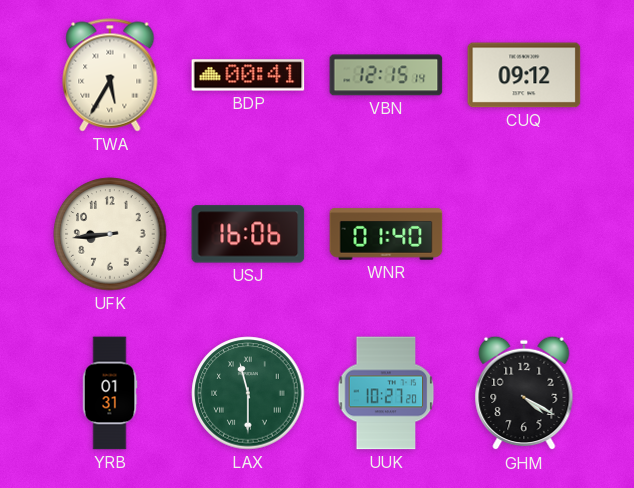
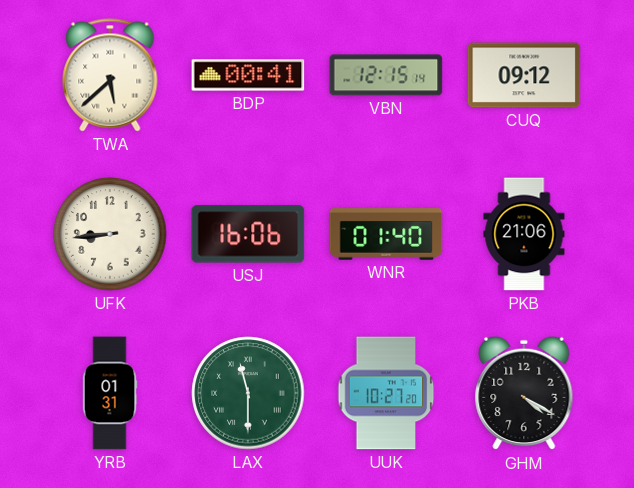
TWA: 5:35 -> 5:38 (110, 75)
PKB: none -> 21:06 (524, 234)
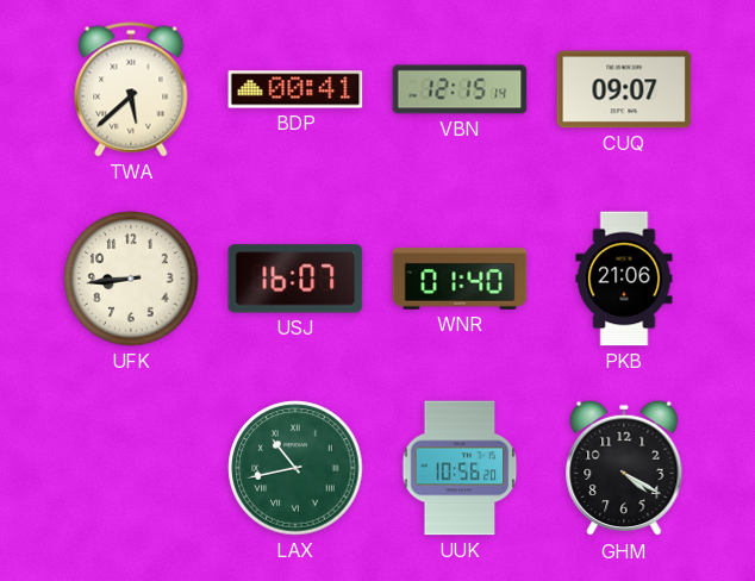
CUQ: 09:12 -> 09:07 (624, 89)
USJ: 16:06 -> 16:07 (295, 279)
YRB: 01:31 -> none (110, 393)
LAX: 11:30 -> 10:43 (295, 468)
UUK: 10:27 -> 10:56 (460, 468)
